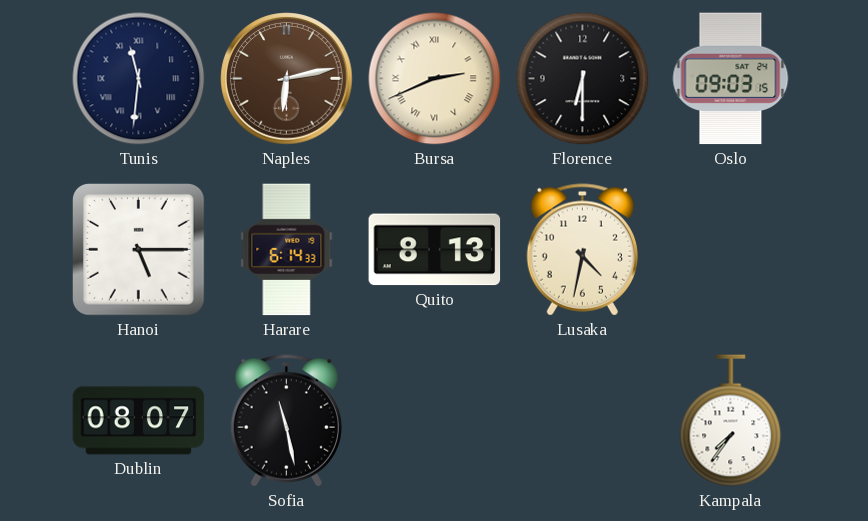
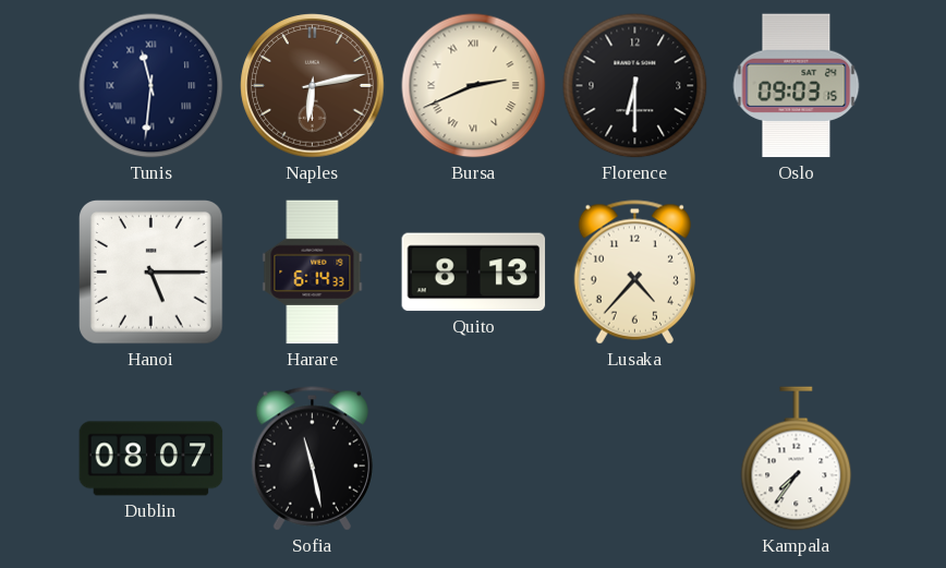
Lusaka: 4:32 -> 4:37 (634, 273)
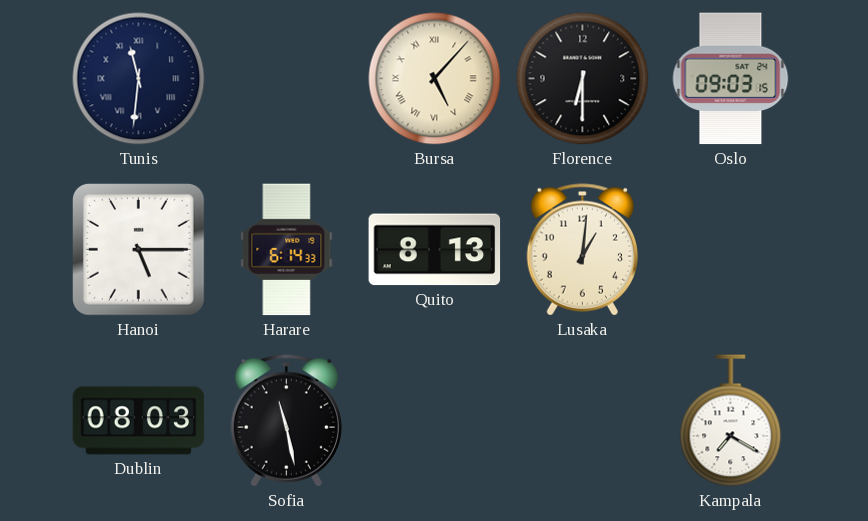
Naples: 6:13 -> none (313, 86)
Bursa: 2:41 -> 5:07 (435, 79)
Lusaka: 4:37 -> 1:01 (582, 250)
Dublin: 08:07 -> 08:03 (139, 421)
Kampala: 7:36 -> 7:20 (731, 421)
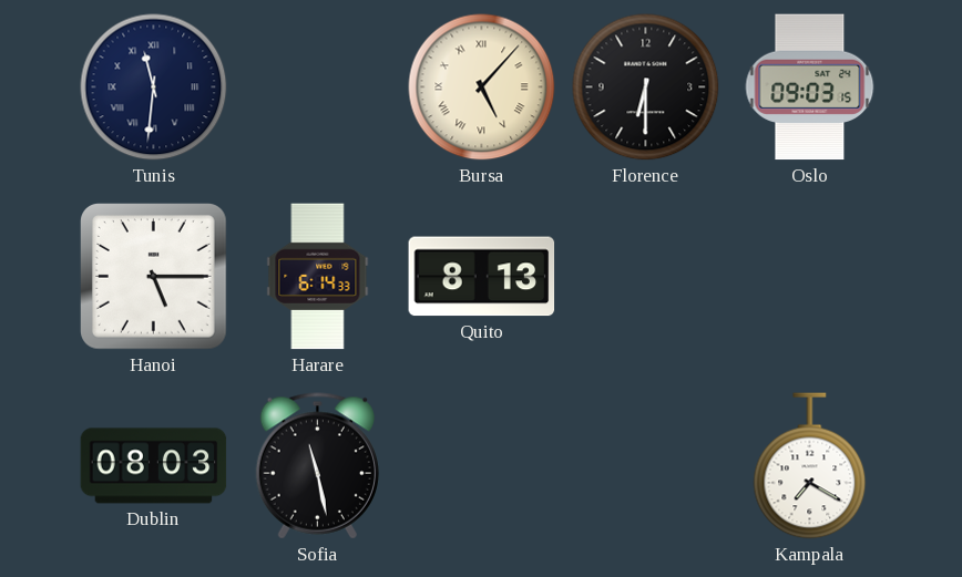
Lusaka: 1:01 -> none (582, 250)
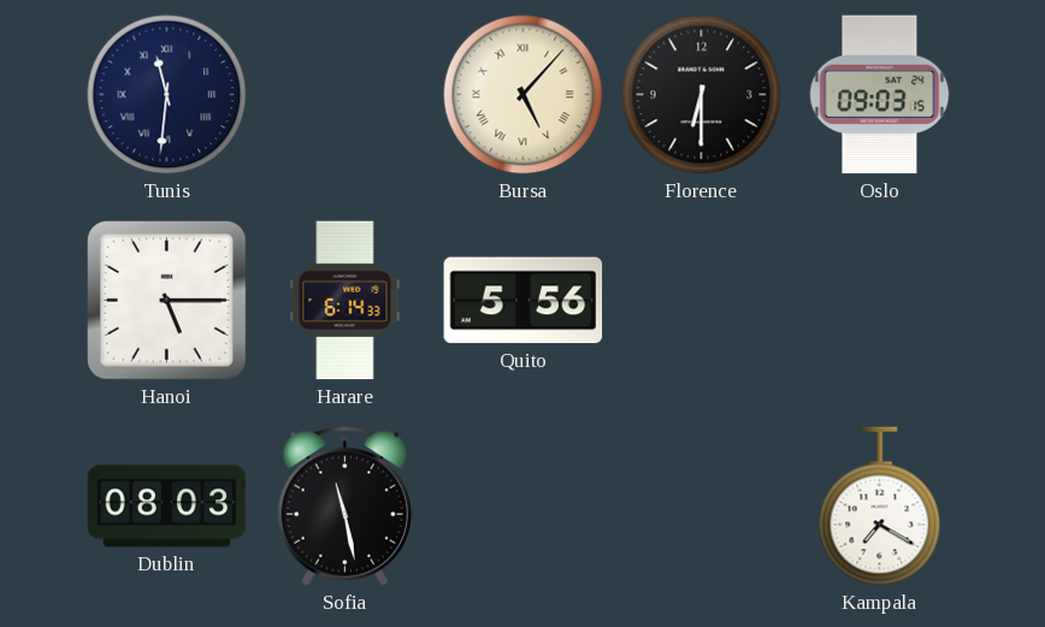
Quito: 8:13 -> 5:56 (524, 301)
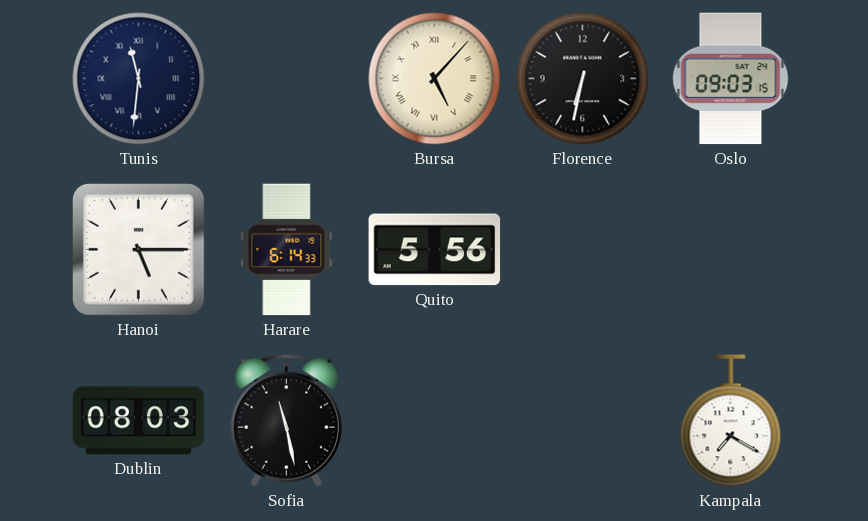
Florence: 6:30 -> 6:32 (583, 79)
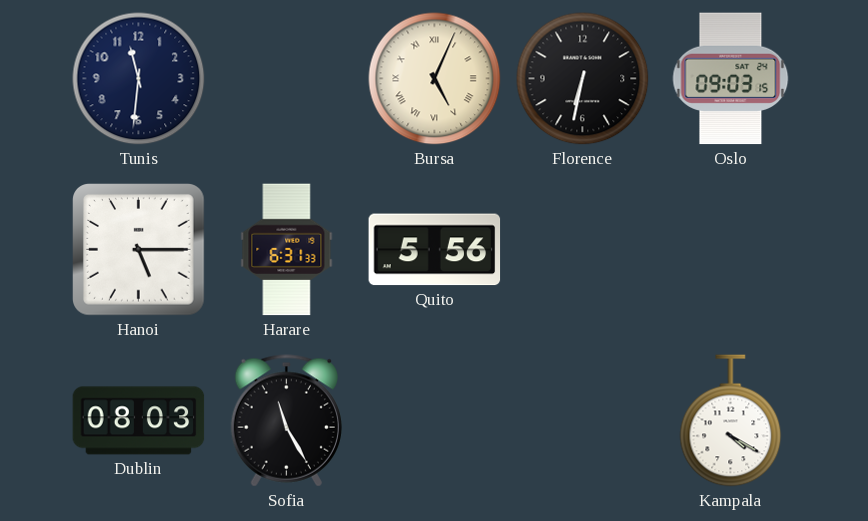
Tunis numerals: Roman -> Arabic (139, 79)
Bursa: 5:07 -> 5:04 (435, 79)
Harare: 6:14 -> 6:31 (287, 250)
Sofia: 11:28 -> 11:25 (286, 421)
Kampala: 7:20 -> 4:20 (731, 421)
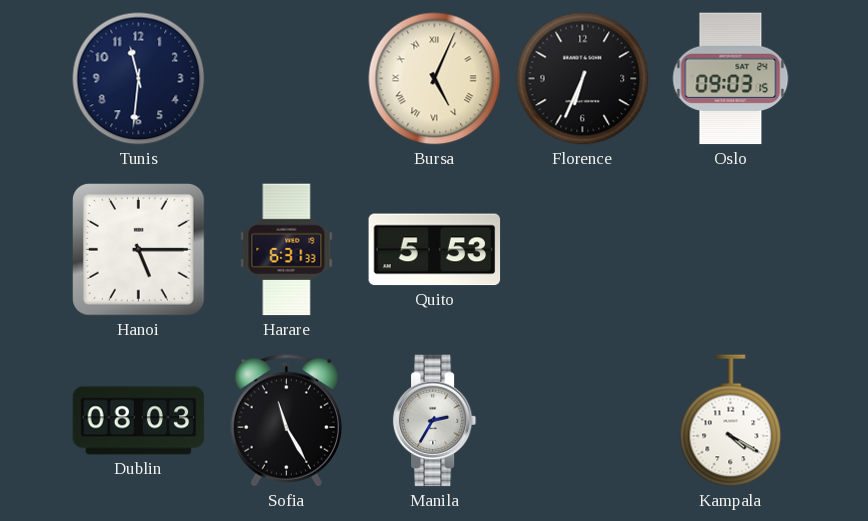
Florence: 6:32 -> 6:34 (583, 79)
Quito: 5:56 -> 5:53 (435, 250)
Manila: none -> 2:35 (435, 421)
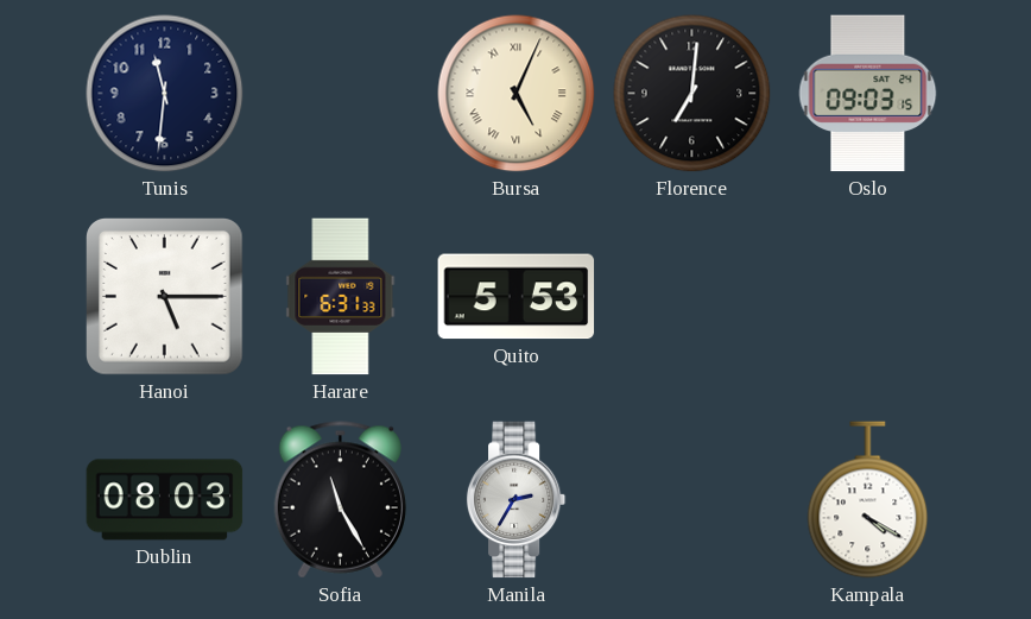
Florence: 6:34 -> 7:01 (692, 94)
